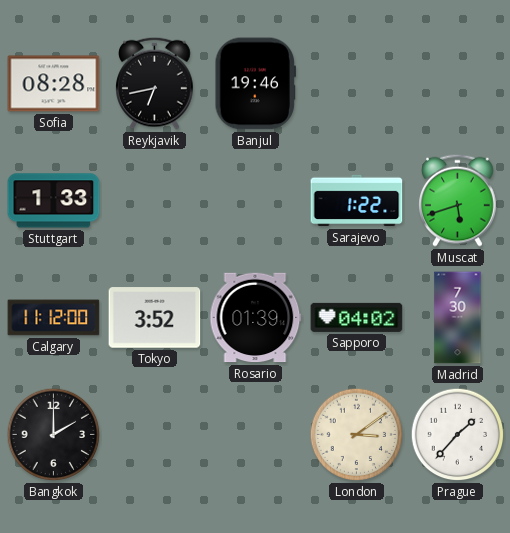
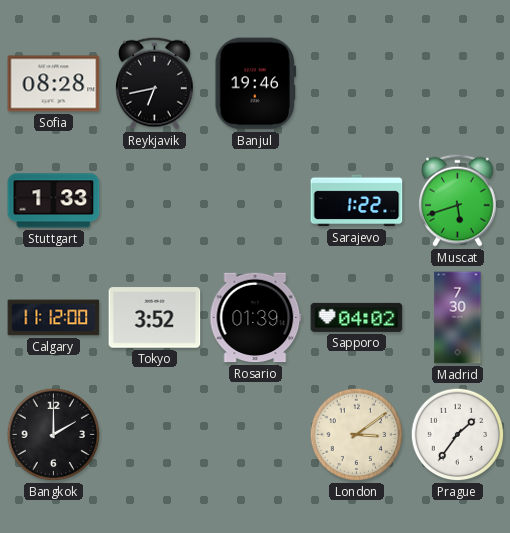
Prague: 1:37 -> 1:36 (458, 435)
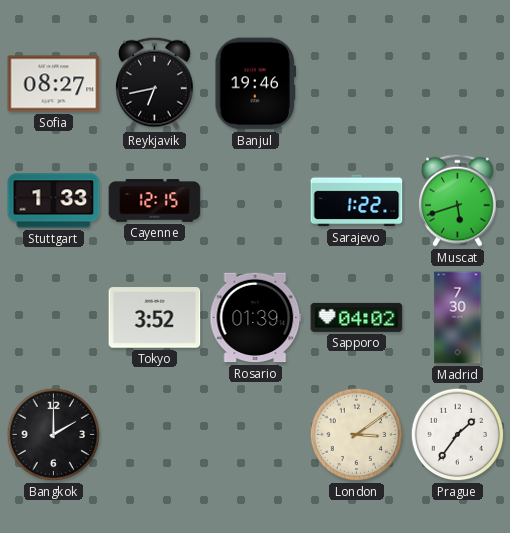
Sofia: 08:28 -> 08:27 (54, 84)
Cayenne: none -> 12:15 (155, 201)
Calgary: 11:12 -> none (54, 318)
